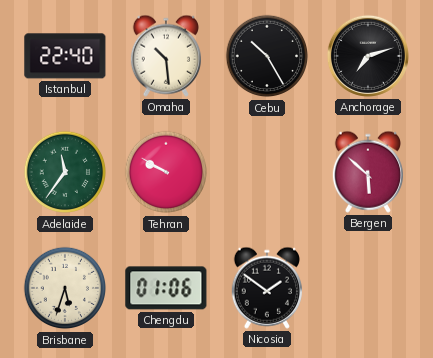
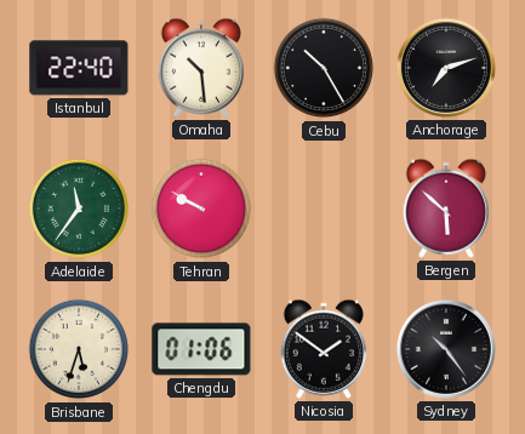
Sydney: none -> 10:24 (446, 349)
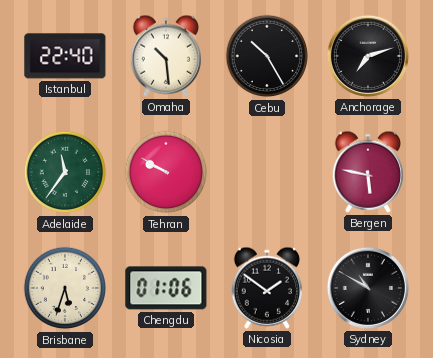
Bergen: 5:52 -> 5:47 (367, 172)
Sydney: 10:24 -> 10:50 (368, 288)
